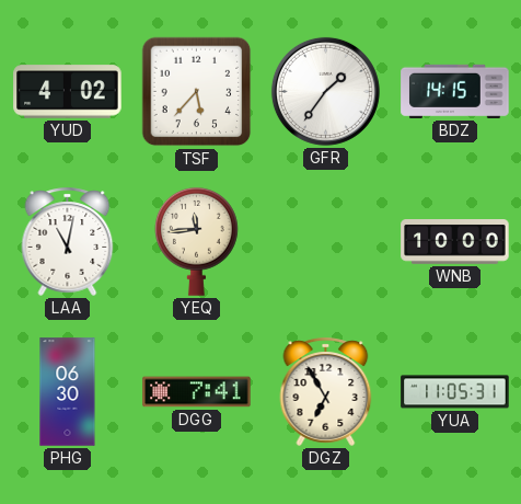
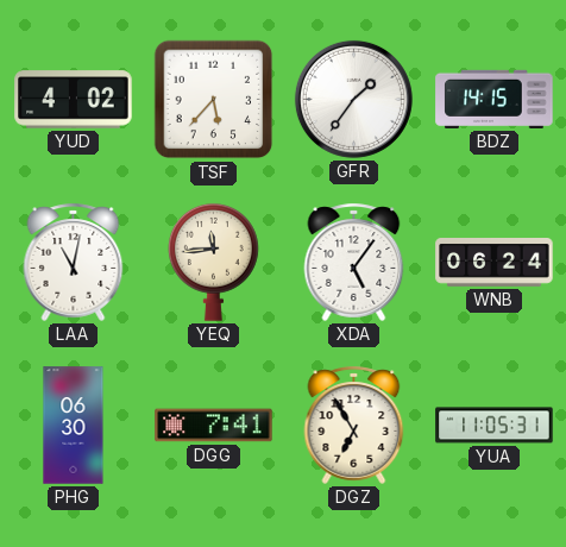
XDA: none -> 5:06 (354, 262)
WNB: 10:00 -> 06:24 (495, 263)
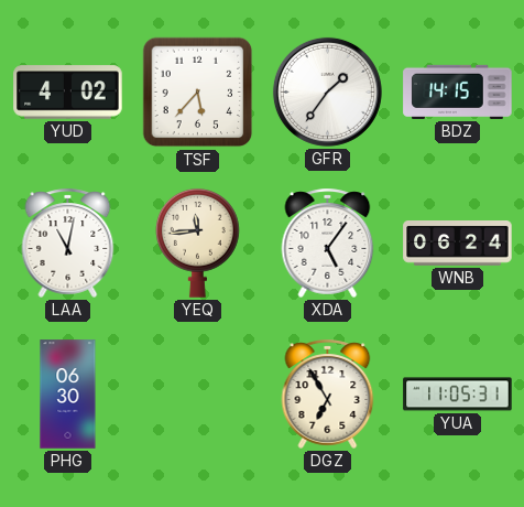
DGG: 7:41 -> none (214, 426)
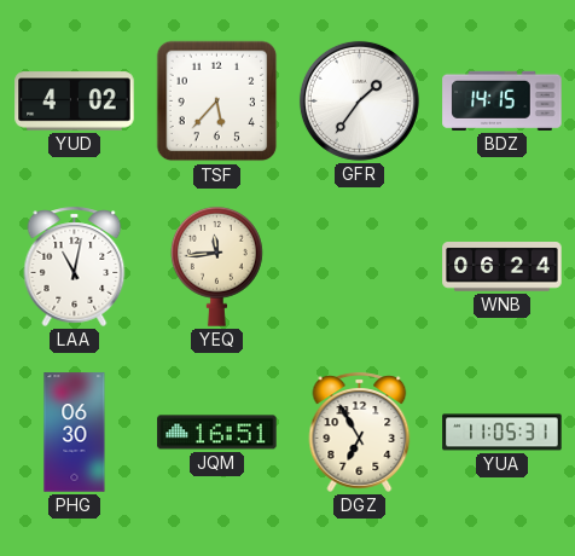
XDA: 5:06 -> none (328, 242)
JQM: none -> 16:51 (217, 433)
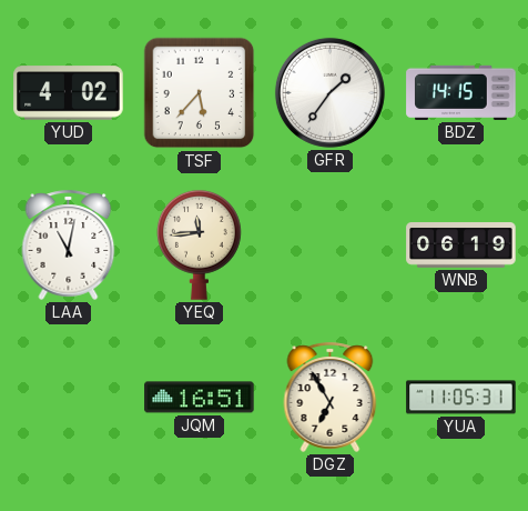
WNB: 06:24 -> 06:19 (461, 246)
PHG: 06:30 -> none (75, 433)
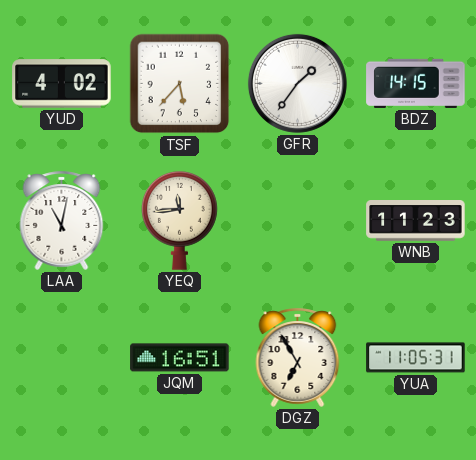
WNB: 06:19 -> 11:23 (416, 221)
